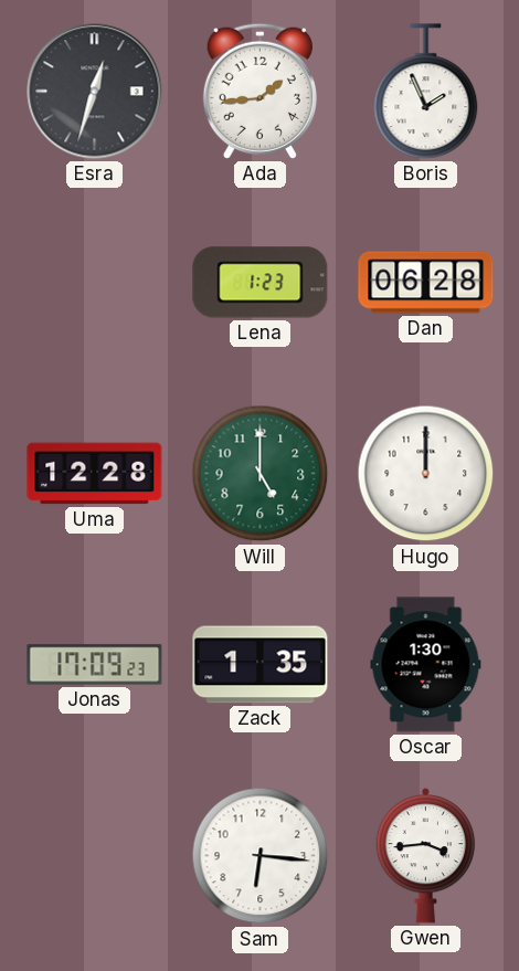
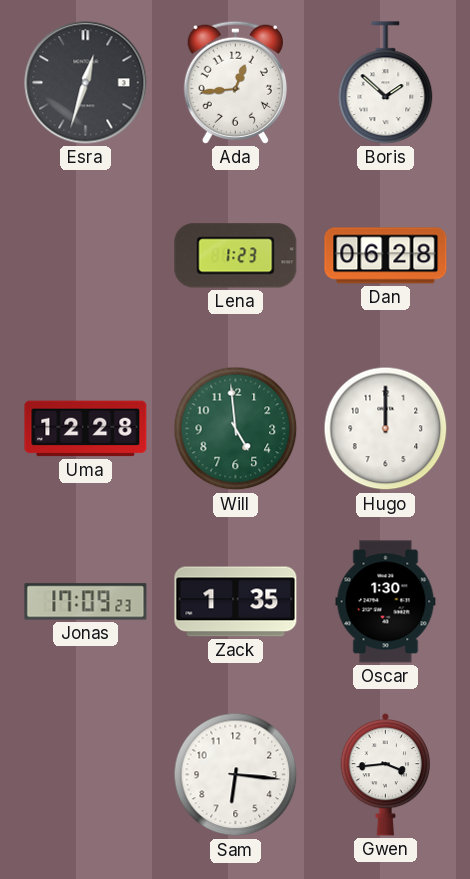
Ada: 1:44 -> 12:44 (235, 82)
Boris: 1:56 -> 1:52 (386, 83)
Will: 5:00 -> 4:59 (236, 429)
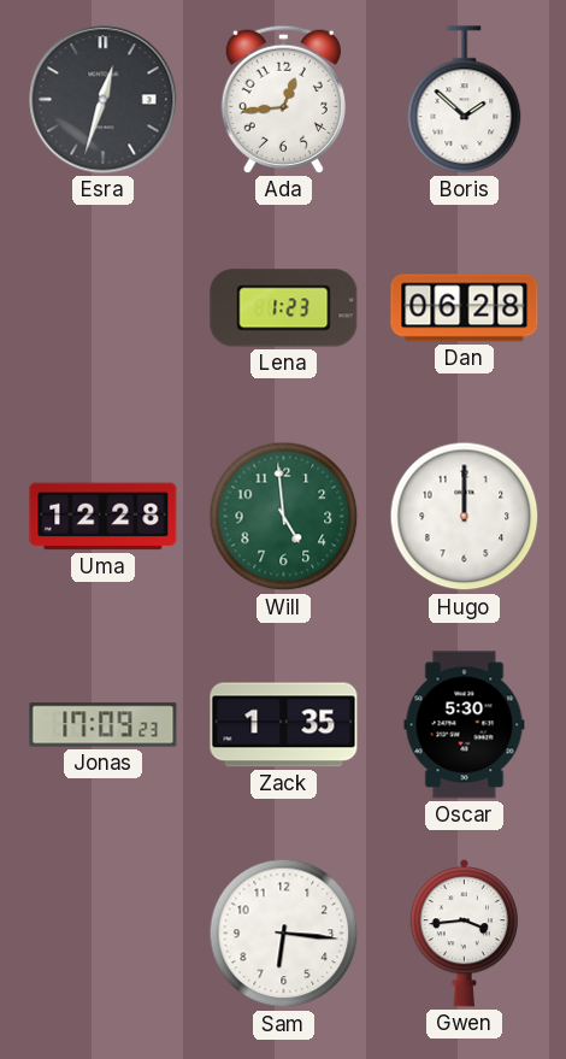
Oscar: 1:30 -> 5:30 (465, 725)
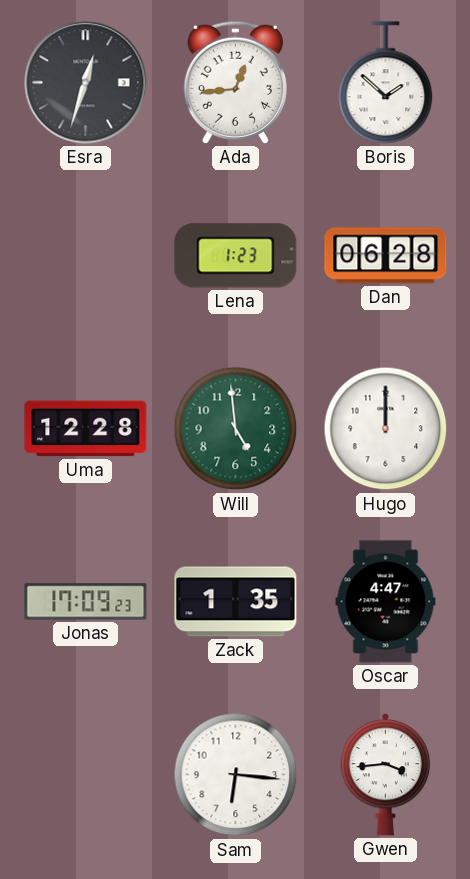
Oscar: 5:30 -> 4:47 (386, 602)
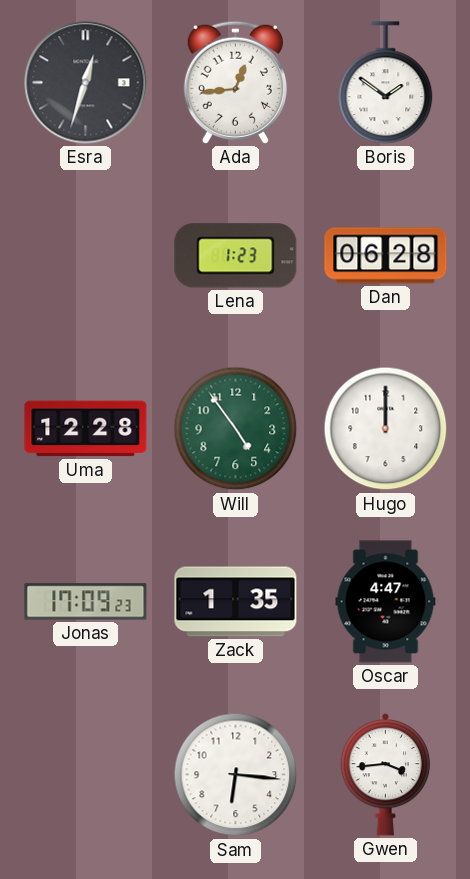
Boris: 1:52 -> 1:51 (386, 83)
Will: 4:59 -> 4:54 (236, 429)
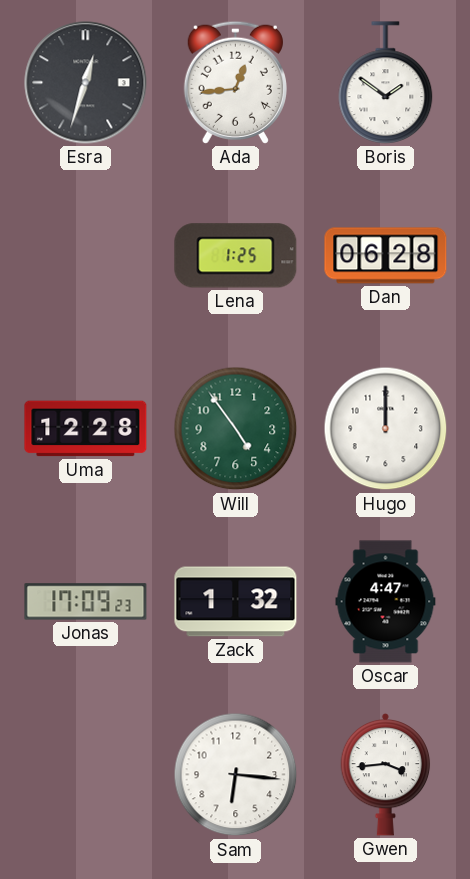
Lena: 1:23 -> 1:25 (236, 256)
Zack: 1:35 -> 1:32 (236, 602)
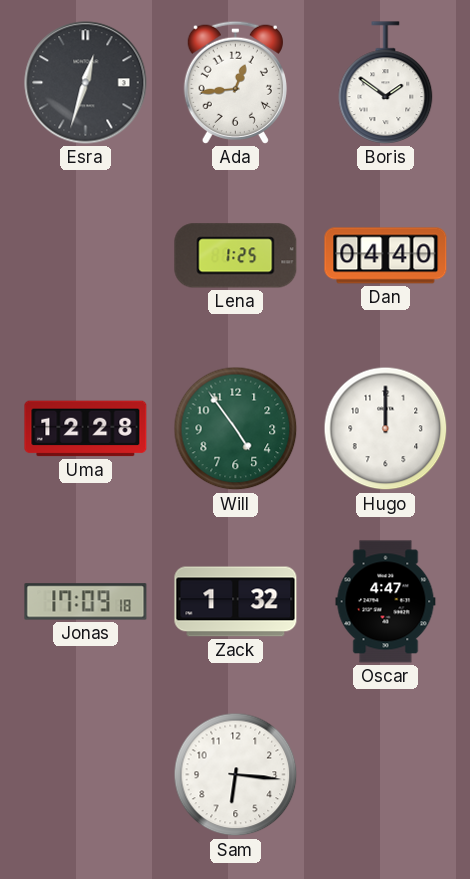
Dan: 06:28 -> 04:40 (386, 256)
Jonas: 17:09:23 -> 17:09:18 (86, 602)
Gwen: 3:44 -> none (386, 774)
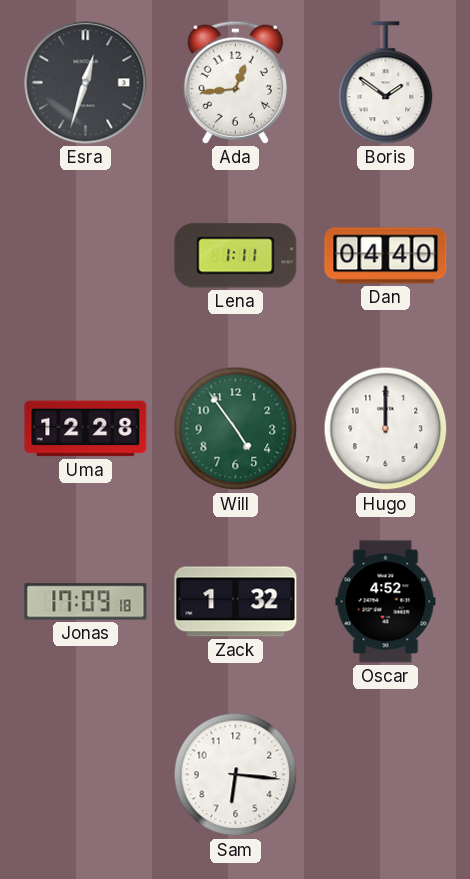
Lena: 1:25 -> 1:11 (236, 256)
Oscar: 4:47 -> 4:52 (386, 602)
